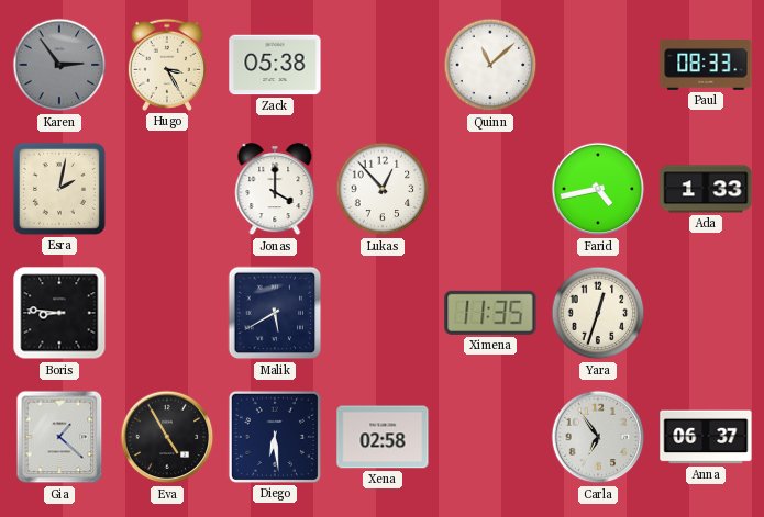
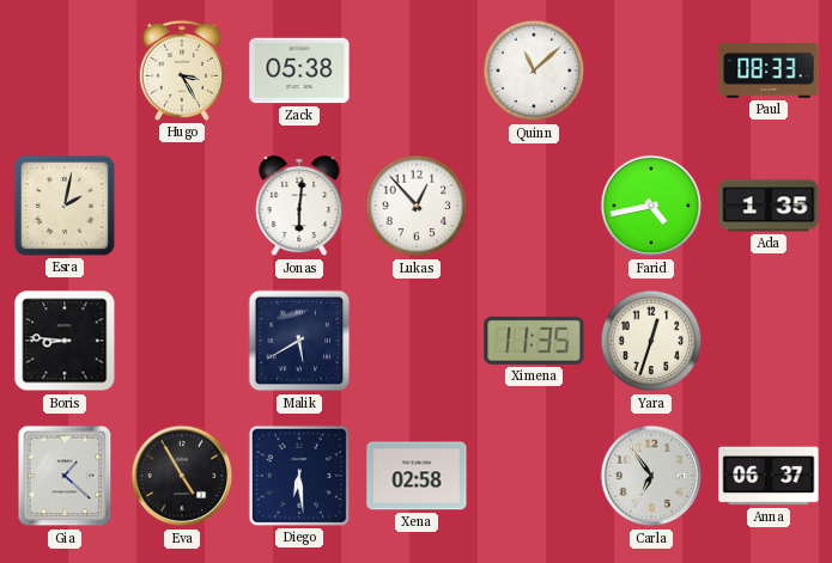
Karen: 2:54 -> none (59, 65)
Jonas: 4:00 -> 6:01 (299, 207)
Ada: 1:33 -> 1:35 (769, 206)
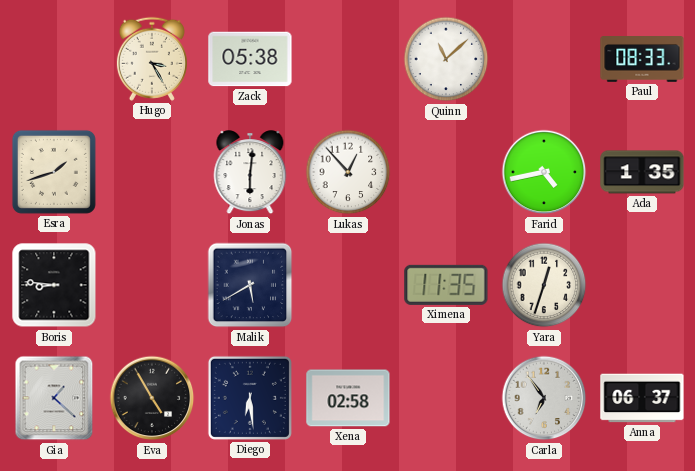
Esra: 2:02 -> 1:42 (54, 172)
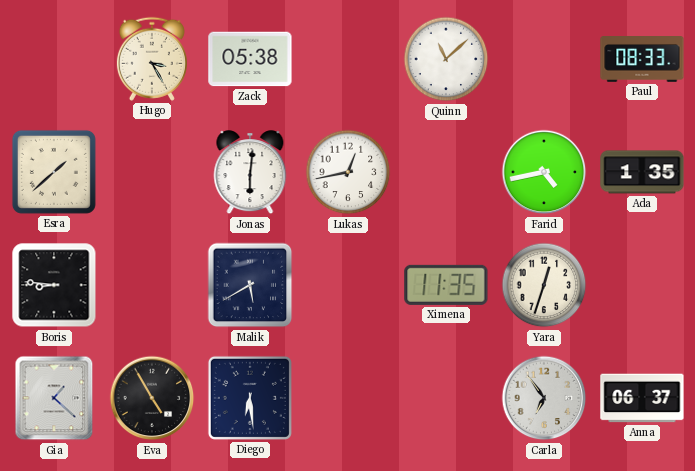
Esra: 1:42 -> 1:38 (54, 172)
Lukas: 12:53 -> 12:43 (348, 172)
Xena: 02:58 -> none (348, 398)
